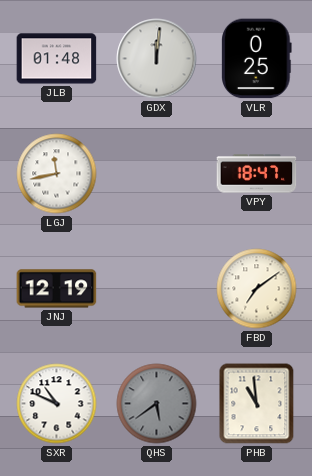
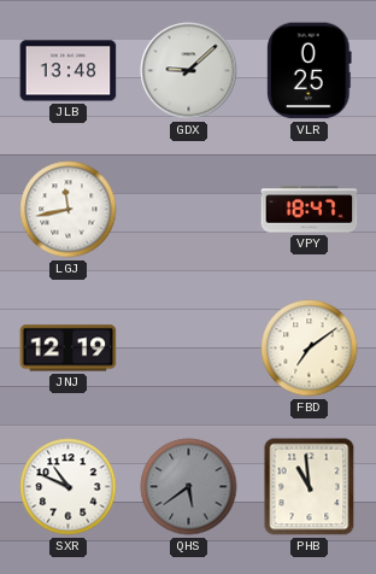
JLB: 01:48 -> 13:48 (69, 71)
GDX: 12:01 -> 9:08 (189, 71)
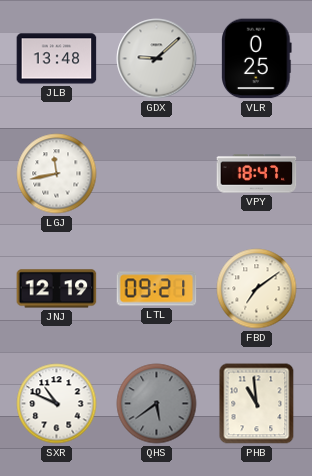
LTL: none -> 09:21 (157, 289)
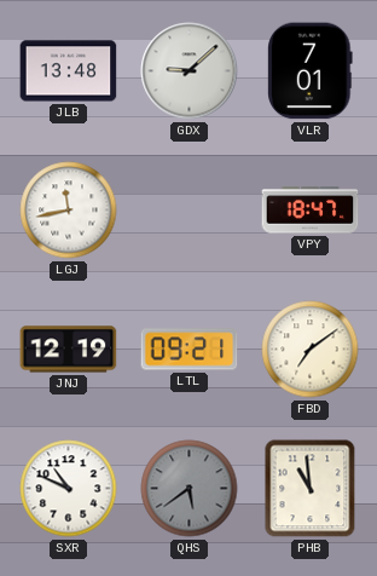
VLR: 0:25 -> 7:01 (311, 71)
